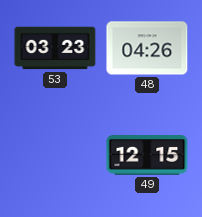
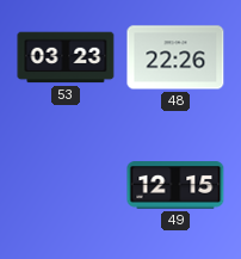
48: 04:26 -> 22:26 (175, 57)
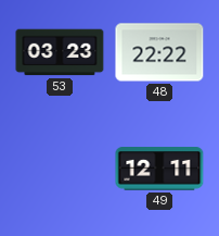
48: 22:26 -> 22:22 (159, 52)
49: 12:15 -> 12:11 (159, 169)
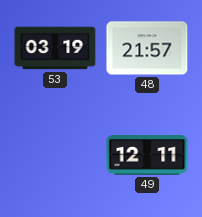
53: 03:23 -> 03:19 (55, 48)
48: 22:22 -> 21:57 (147, 48)
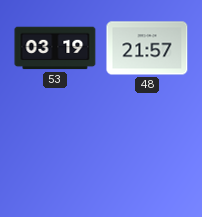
49: 12:11 -> none (147, 155)
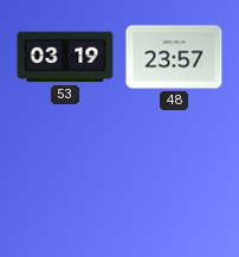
48: 21:57 -> 23:57 (174, 57)
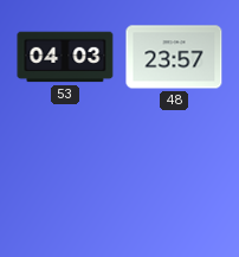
53: 03:19 -> 04:03 (65, 57)
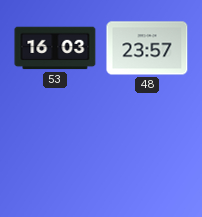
53: 04:03 -> 16:03 (55, 48)
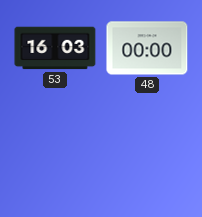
48: 23:57 -> 00:00 (147, 48)
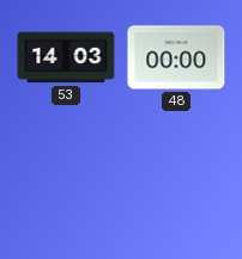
53: 16:03 -> 14:03 (66, 57)
